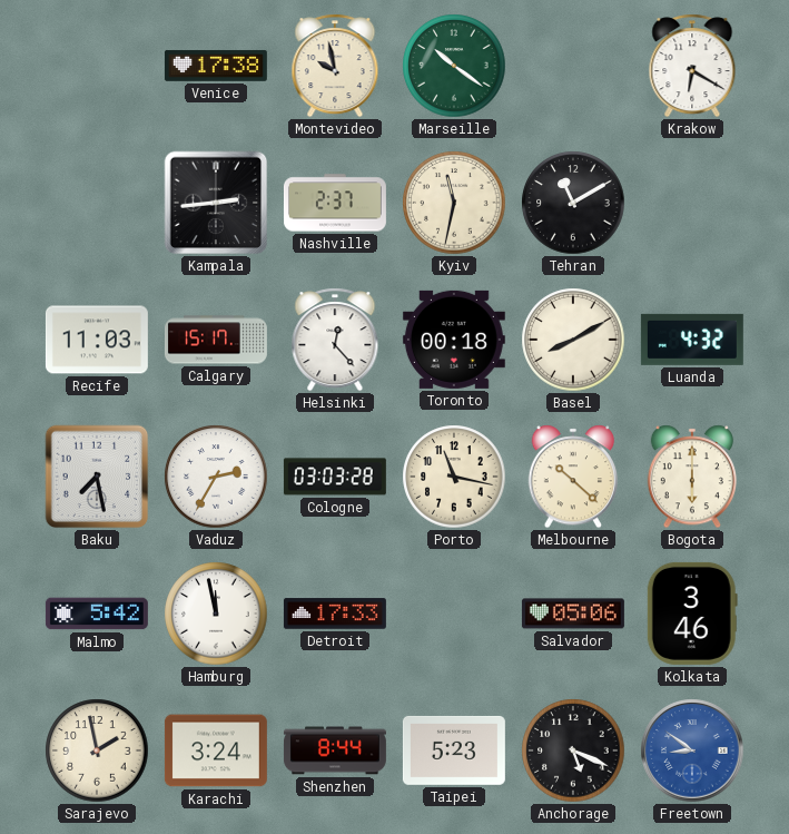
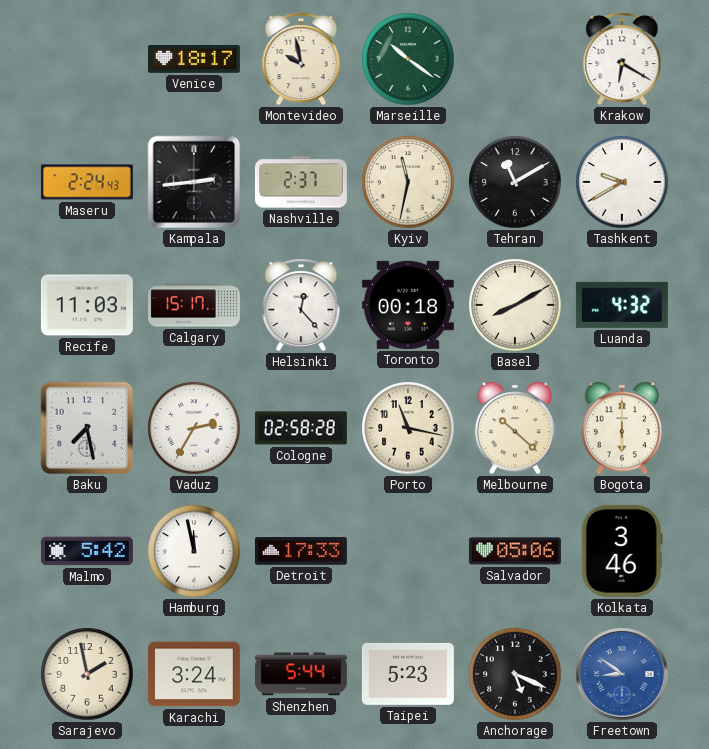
Venice: 17:38 -> 18:17 (194, 59)
Maseru: none -> 2:24 (87, 182)
Tashkent: none -> 9:40 (622, 182)
Cologne: 03:03 -> 02:58 (301, 428)
Shenzhen: 8:44 -> 5:44 (301, 674)
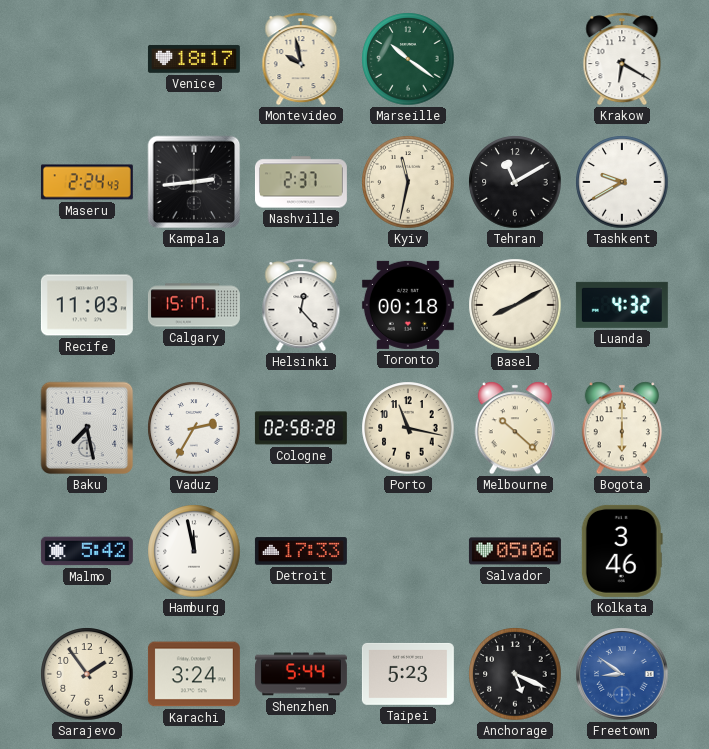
Sarajevo: 1:58 -> 1:54 (87, 674)
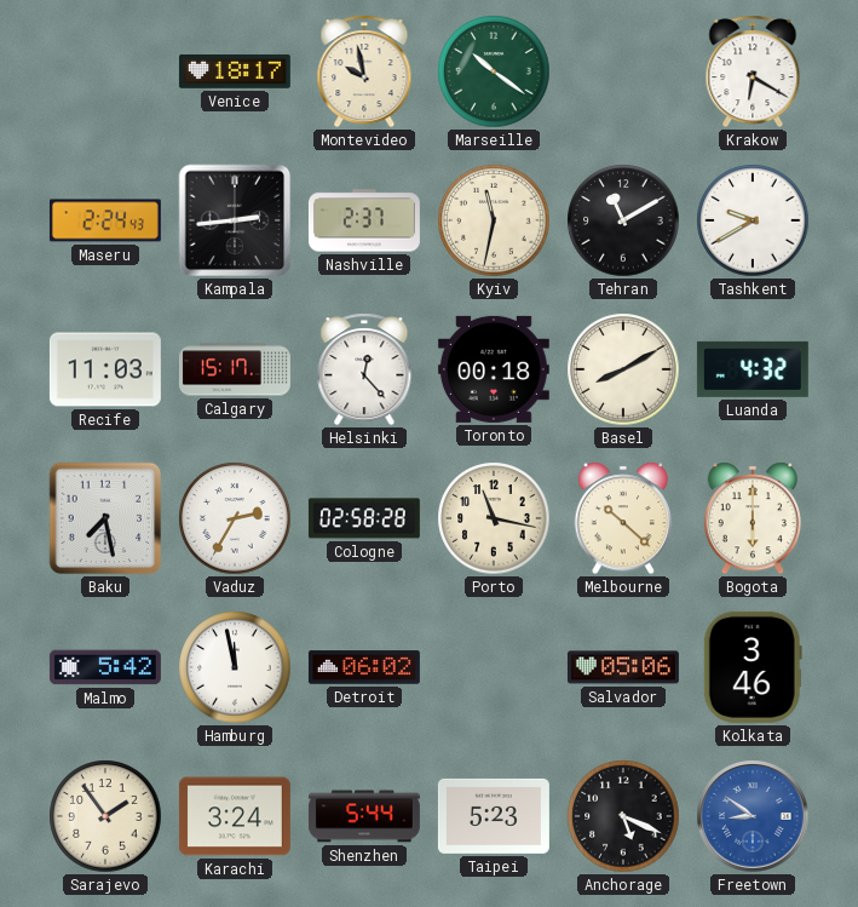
Detroit: 17:33 -> 06:02 (364, 667)
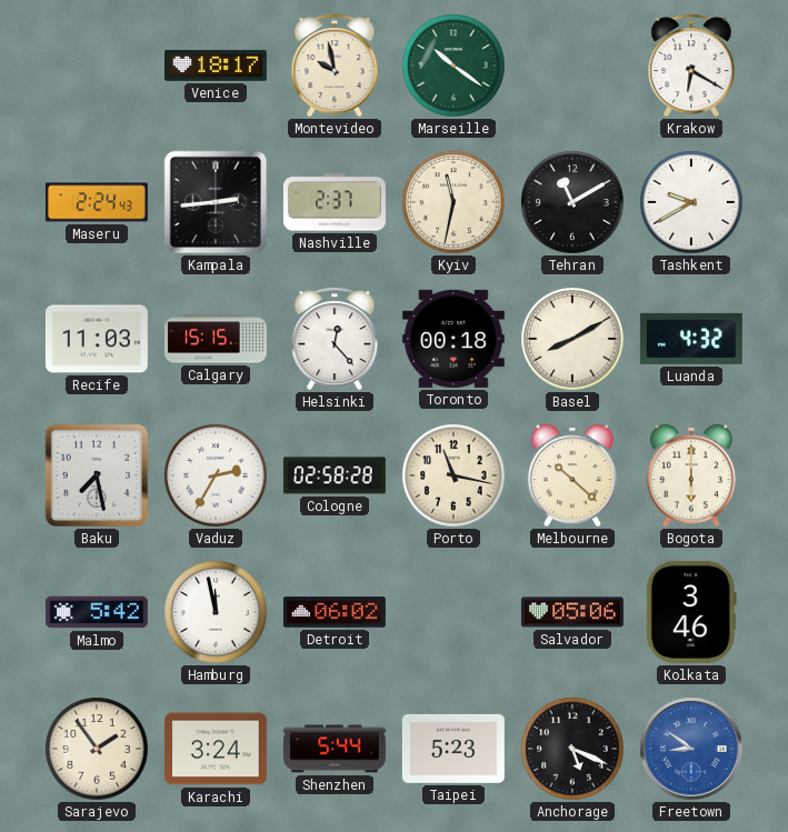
Calgary: 15:17 -> 15:15 (216, 339)
